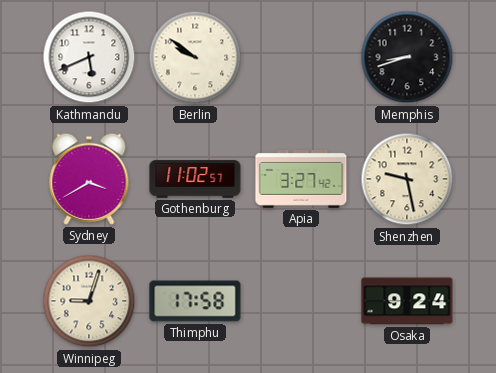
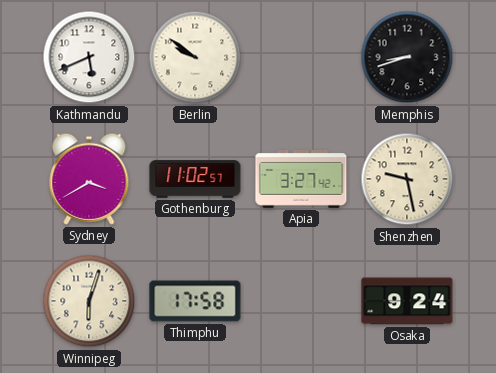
Winnipeg: 9:03 -> 6:03 (89, 301)
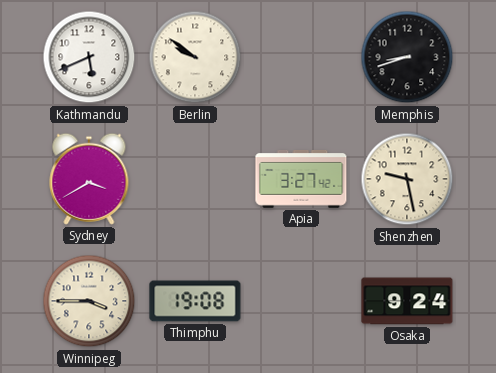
Gothenburg: 11:02 -> none (195, 179)
Winnipeg: 6:03 -> 3:45 (89, 301)
Thimphu: 17:58 -> 19:08 (195, 301)
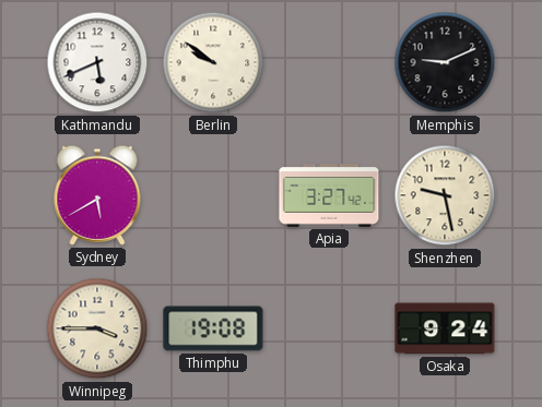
Memphis: 8:42 -> 9:11 (445, 62)
Sydney: 3:40 -> 5:40 (97, 195)
